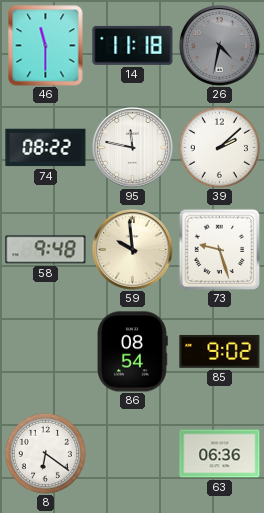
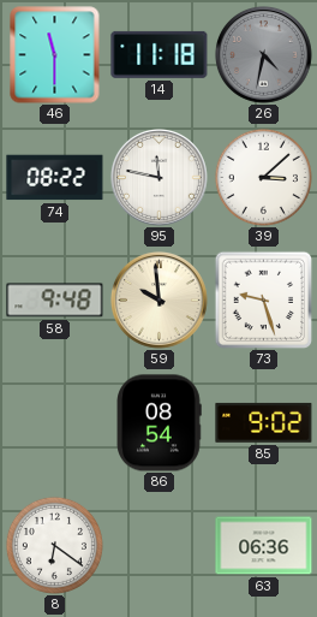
39: 2:08 -> 3:08 (263, 177)
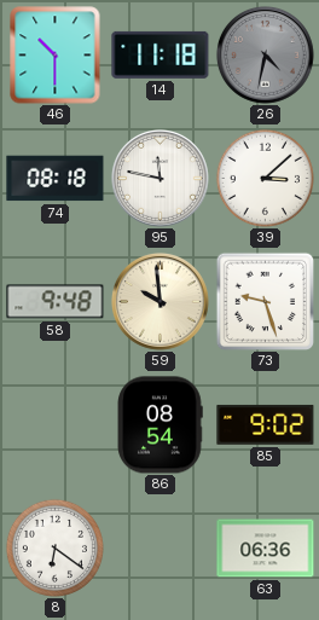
46: 11:30 -> 10:30 (56, 56)
74: 08:22 -> 08:18 (56, 179)
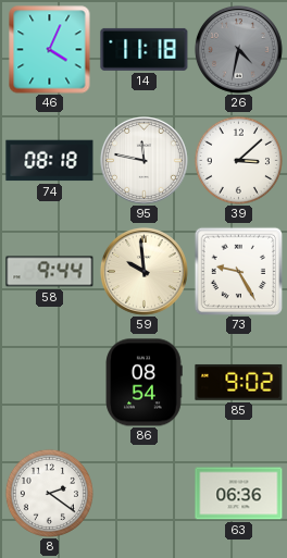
46: 10:30 -> 4:04 (50, 50)
58: 9:48 -> 9:44 (50, 272)
73: 9:27 -> 9:25 (238, 271)
8: 6:21 -> 2:21 (49, 493)
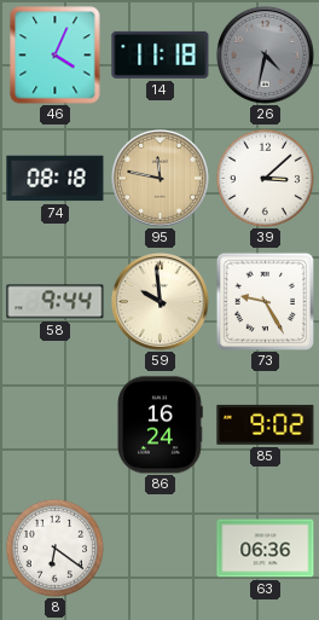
95 dial: white -> champagne (159, 178)
86: 08:54 -> 16:24 (159, 425)
8: 2:21 -> 6:21 (54, 547)
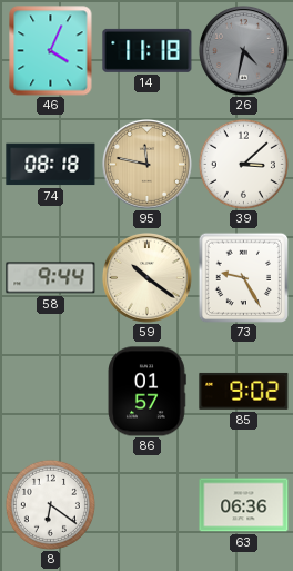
59: 9:59 -> 10:21 (146, 277)
86: 16:24 -> 01:57 (146, 392)
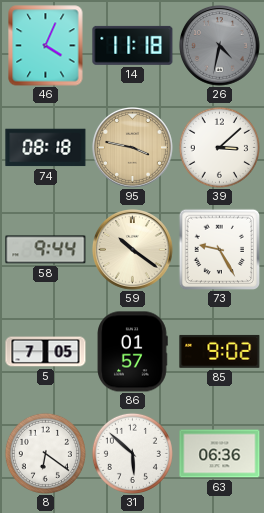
95: 11:47 -> 3:47 (132, 147)
5: none -> 7:05 (46, 352)
31: none -> 5:52 (132, 453)
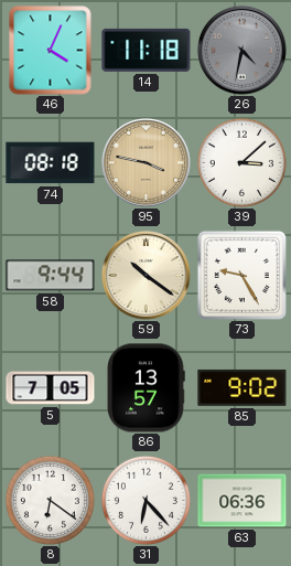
86: 01:57 -> 13:57 (145, 388)
31: 5:52 -> 6:23 (145, 500)
